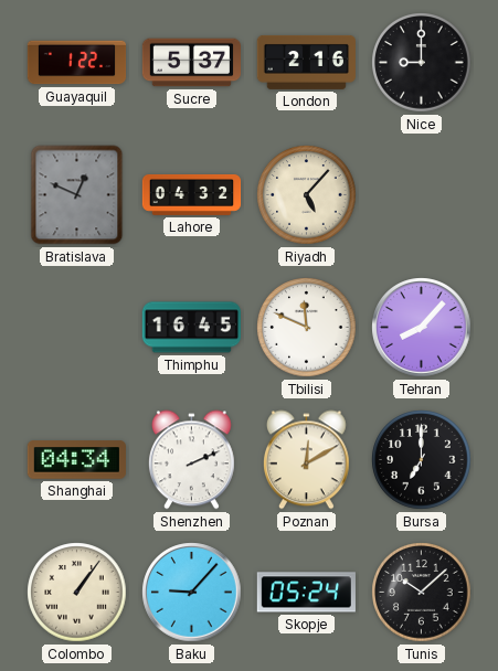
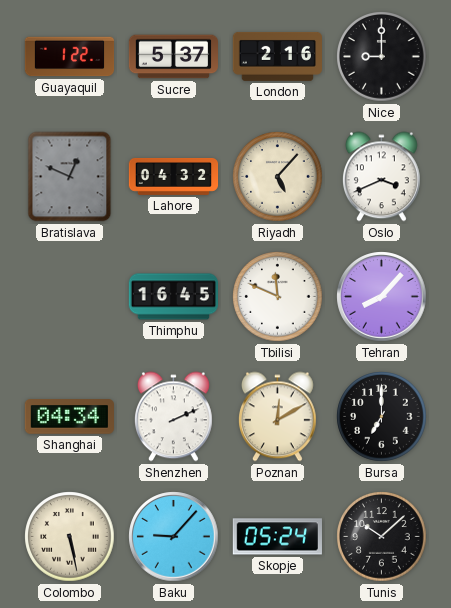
Oslo: none -> 3:41 (381, 177)
Colombo: 1:06 -> 5:28 (70, 537)
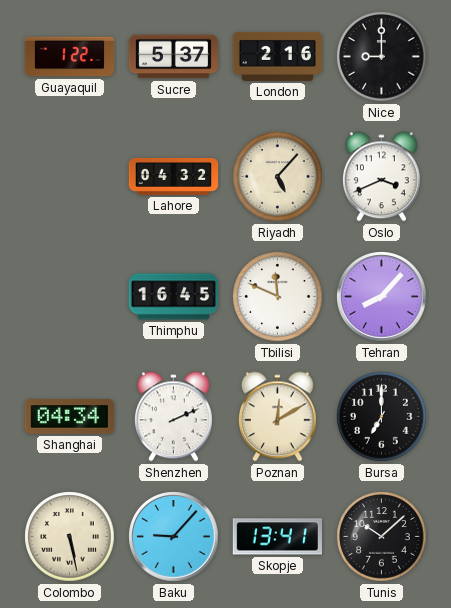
Bratislava: 12:49 -> none (70, 177)
Skopje: 05:24 -> 13:41 (277, 537)
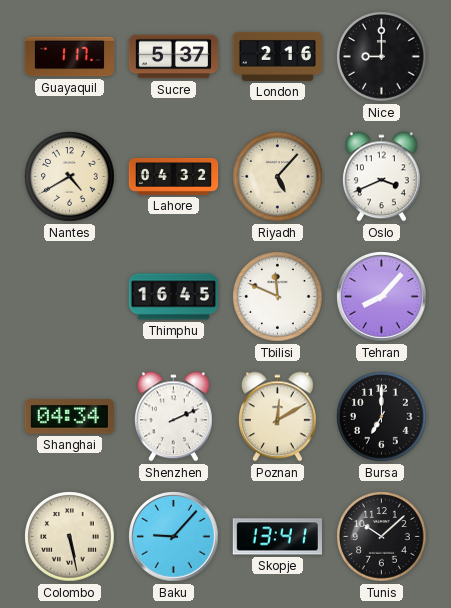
Guayaquil: 1:22 -> 1:17 (70, 57)
Nantes: none -> 4:40 (70, 177)
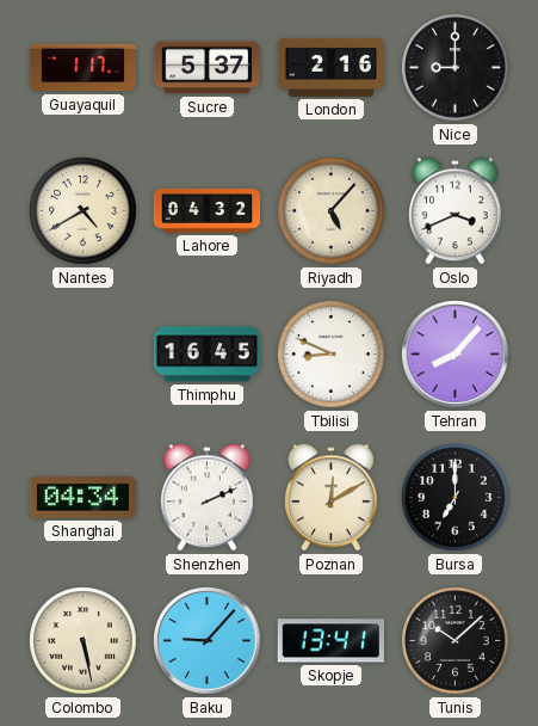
Tbilisi: 11:49 -> 8:49 (332, 355)
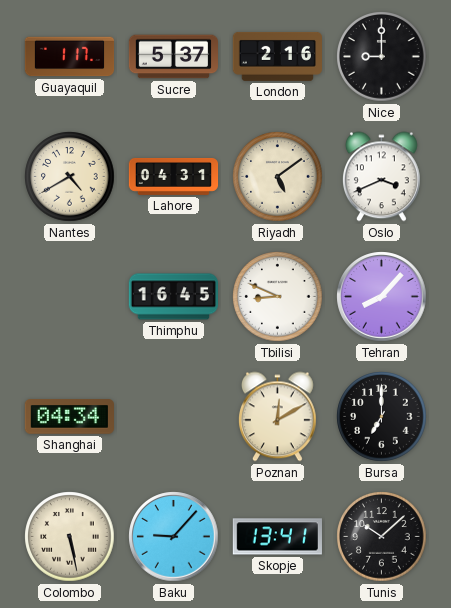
Lahore: 04:32 -> 04:31 (174, 176)
Riyadh: 5:07 -> 5:09 (278, 177)
Shenzhen: 2:11 -> none (206, 498)
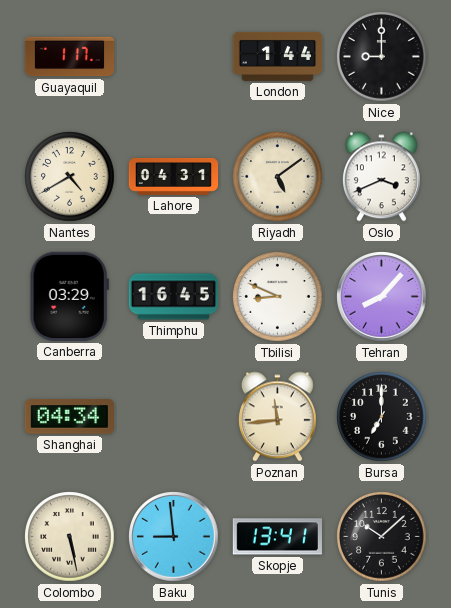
Sucre: 5:37 -> none (173, 57)
London: 2:16 -> 1:44 (277, 56)
Canberra: none -> 03:29 (69, 296)
Poznan: 12:10 -> 11:44 (277, 417)
Baku: 9:07 -> 8:59 (174, 537)
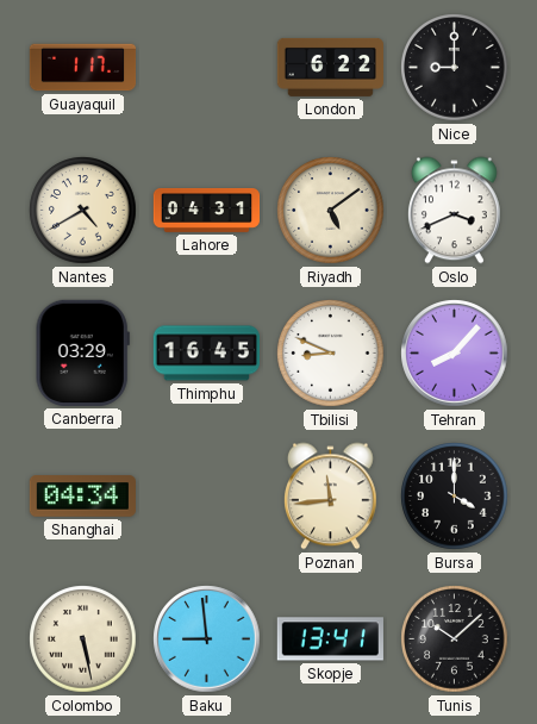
London: 1:44 -> 6:22 (330, 67)
Bursa: 7:00 -> 4:00 (455, 497)
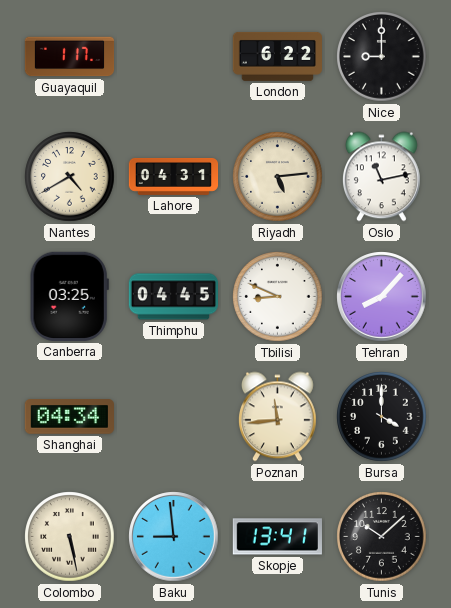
Riyadh: 5:09 -> 5:14 (278, 177)
Oslo: 3:41 -> 11:13 (381, 177)
Canberra: 03:29 -> 03:25 (69, 296)
Thimphu: 16:45 -> 04:45 (173, 297)
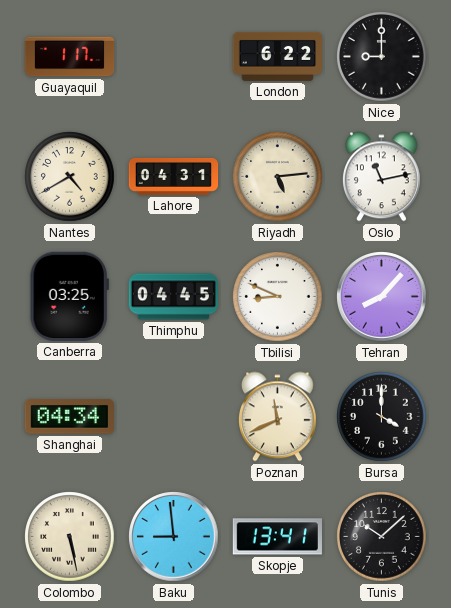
Poznan: 11:44 -> 11:41 (277, 417)
